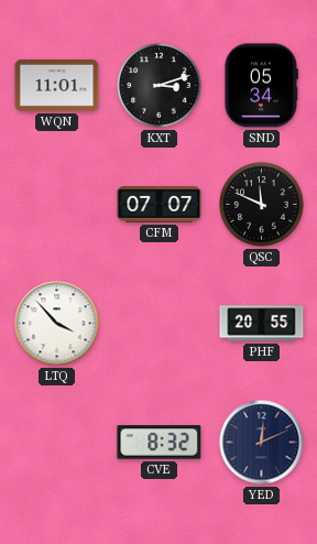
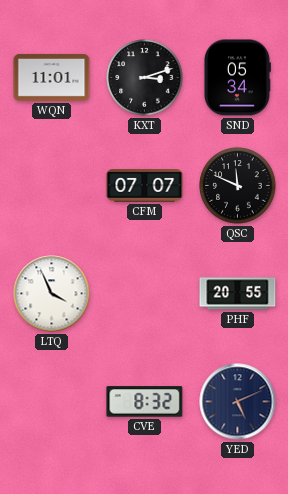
LTQ: 3:53 -> 3:56 (52, 294)
YED: 12:11 -> 5:11 (238, 402)
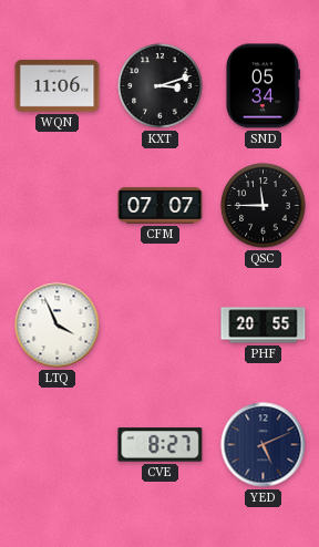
WQN: 11:01 -> 11:06 (58, 85)
QSC: 11:49 -> 11:45 (264, 206)
CVE: 8:32 -> 8:27 (161, 445)
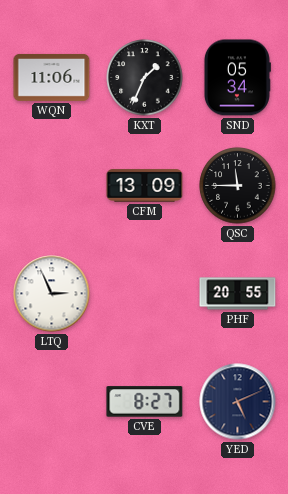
KXT: 3:12 -> 1:34 (145, 78)
CFM: 07:07 -> 13:09 (145, 186)
LTQ: 3:56 -> 2:56 (52, 294)
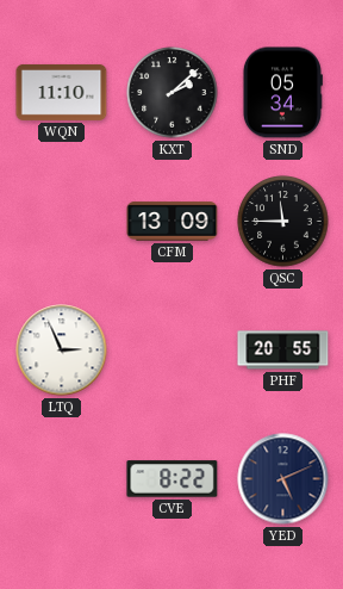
WQN: 11:06 -> 11:10 (62, 92)
KXT: 1:34 -> 2:08 (173, 93)
CVE: 8:27 -> 8:22 (173, 479)
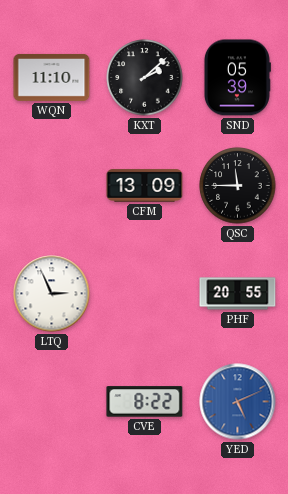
SND: 05:34 -> 05:39 (237, 78)
YED dial: navy -> blue (238, 402)
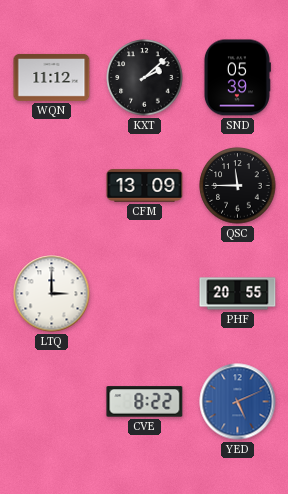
WQN: 11:10 -> 11:12 (52, 77)
LTQ: 2:56 -> 3:00 (52, 294)
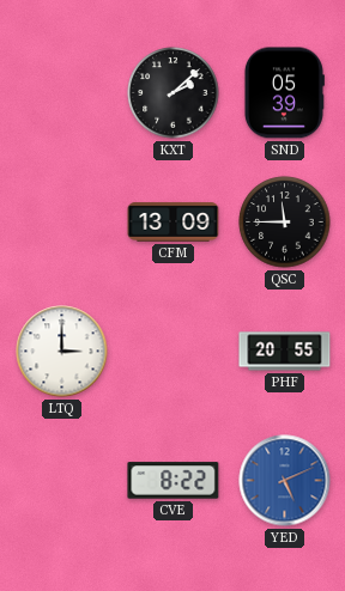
WQN: 11:12 -> none (52, 77)
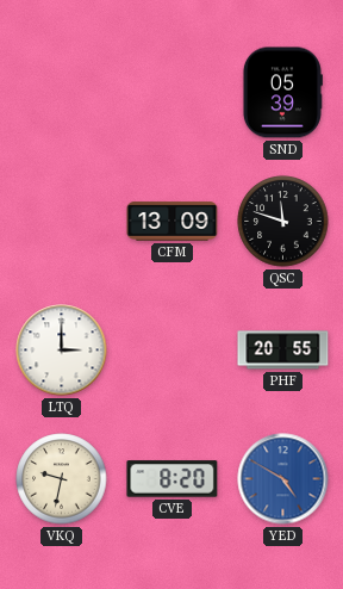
KXT: 2:08 -> none (174, 93)
QSC: 11:45 -> 11:48 (283, 222)
VKQ: none -> 9:32 (62, 479)
CVE: 8:22 -> 8:20 (173, 479)
YED: 5:11 -> 4:50 (283, 479)
